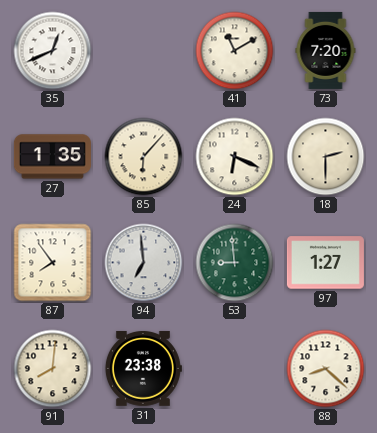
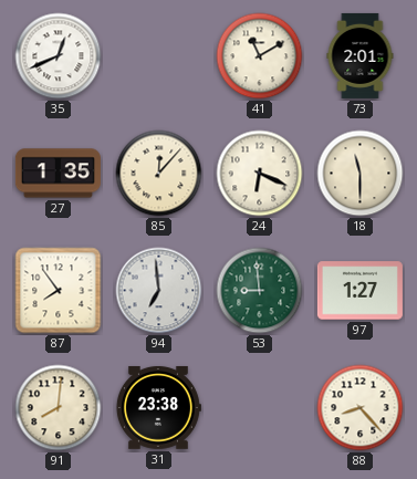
73: 7:20 -> 2:01 (361, 55)
85: 6:07 -> 12:07 (159, 174)
18: 2:30 -> 11:30 (361, 174)
88: 8:22 -> 8:23 (361, 408)
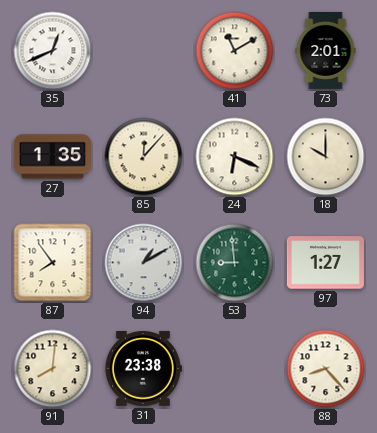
18: 11:30 -> 10:00 (326, 157)
94: 6:59 -> 1:10 (144, 263)
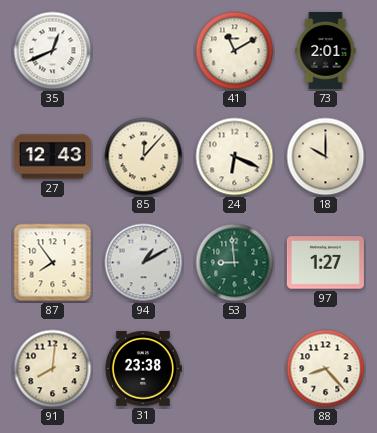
27: 1:35 -> 12:43 (52, 157)
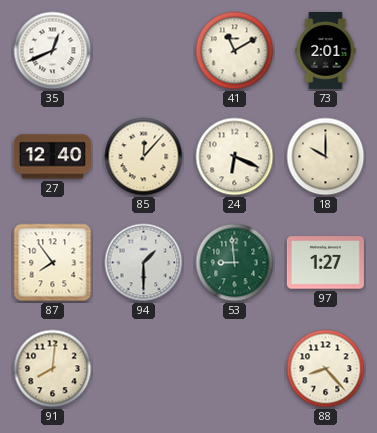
27: 12:43 -> 12:40 (52, 157)
94: 1:10 -> 1:30 (144, 263)
31: 23:38 -> none (143, 368)
